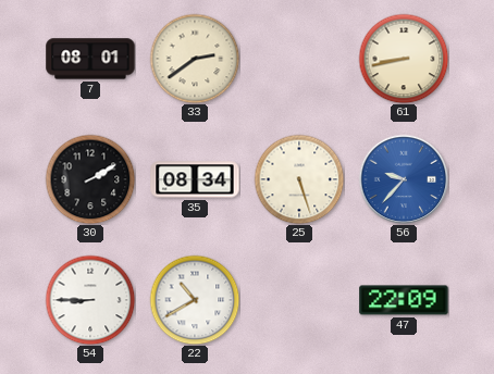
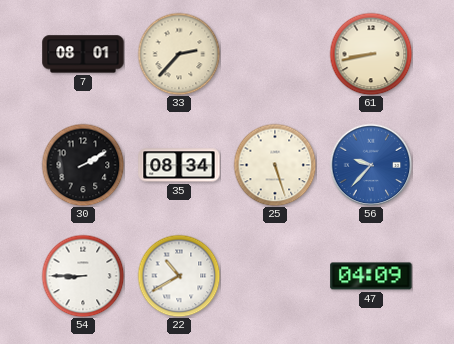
33: 2:39 -> 2:37 (179, 54)
47: 22:09 -> 04:09 (371, 276)
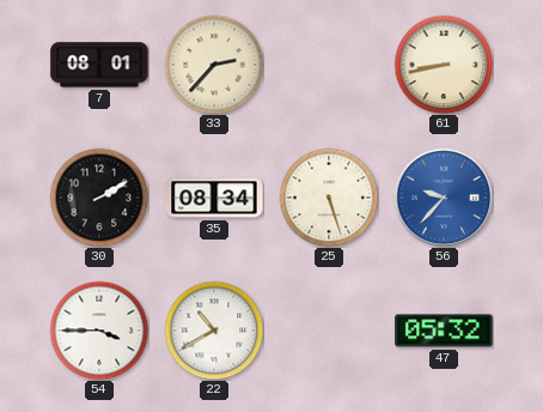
54: 8:45 -> 3:45 (99, 331)
47: 04:09 -> 05:32 (444, 331)
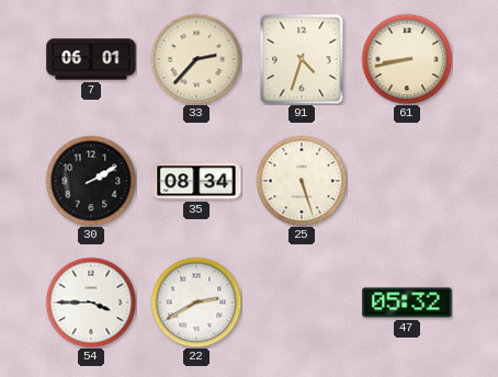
7: 08:01 -> 06:01 (91, 59)
91: none -> 4:33 (302, 59)
56: 9:37 -> none (444, 198)
22: 10:40 -> 2:40 (196, 302)
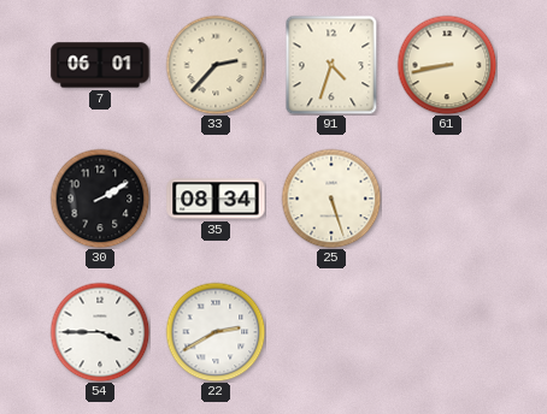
47: 05:32 -> none (407, 302)
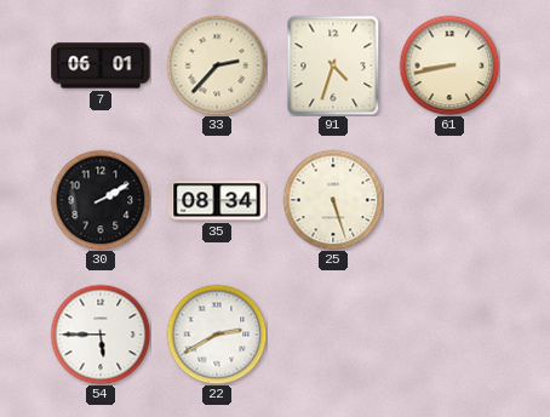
54: 3:45 -> 5:45 (101, 335)
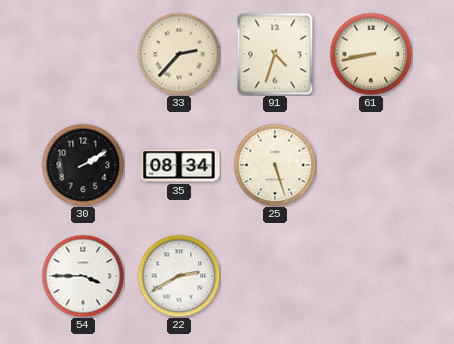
7: 06:01 -> none (101, 65)
54: 5:45 -> 3:45 (83, 276)
